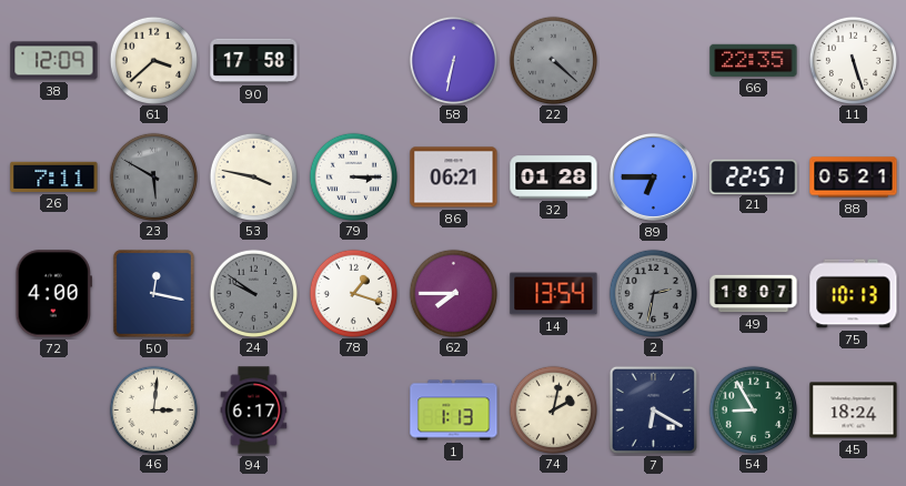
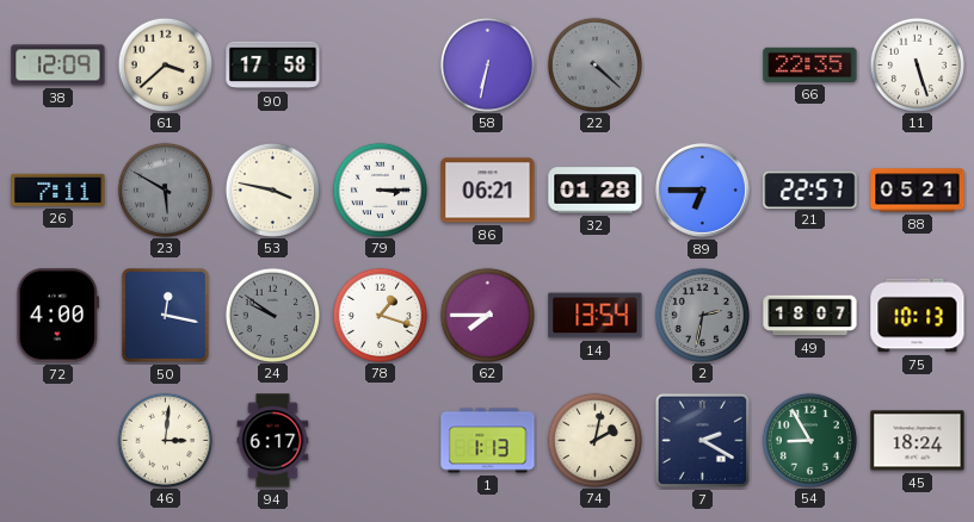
7: 6:20 -> 2:20 (702, 440)
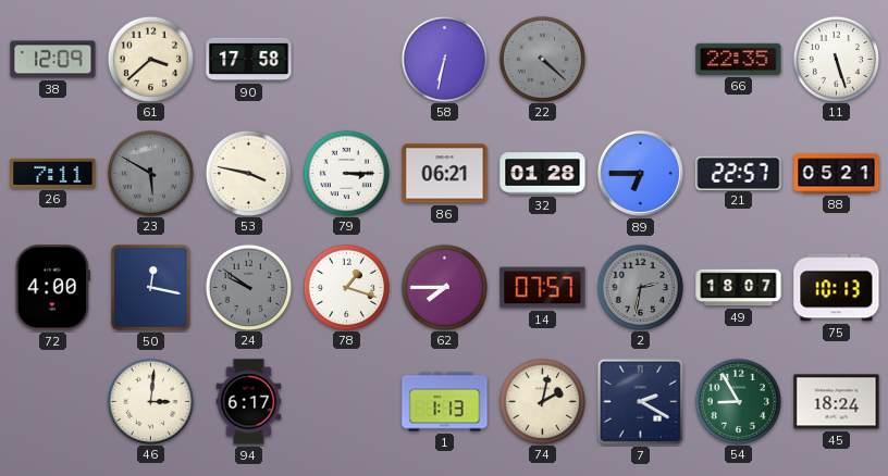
14: 13:54 -> 07:57 (543, 288)
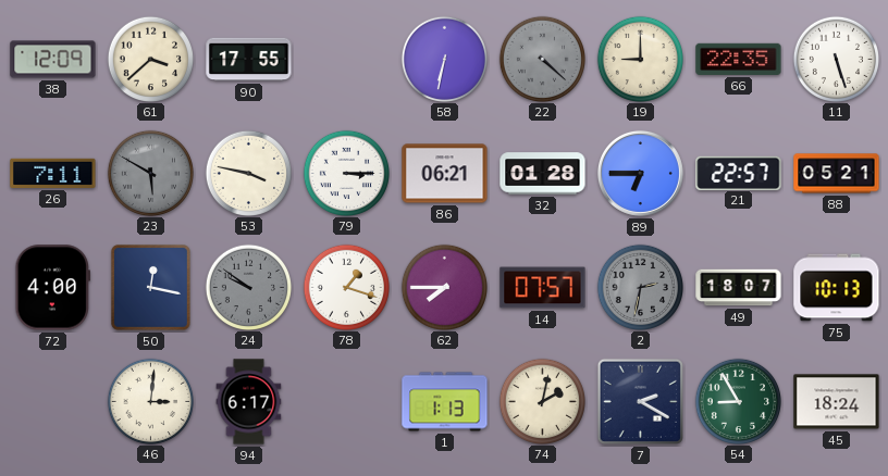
90: 17:58 -> 17:55 (249, 60)
19: none -> 9:00 (640, 59)
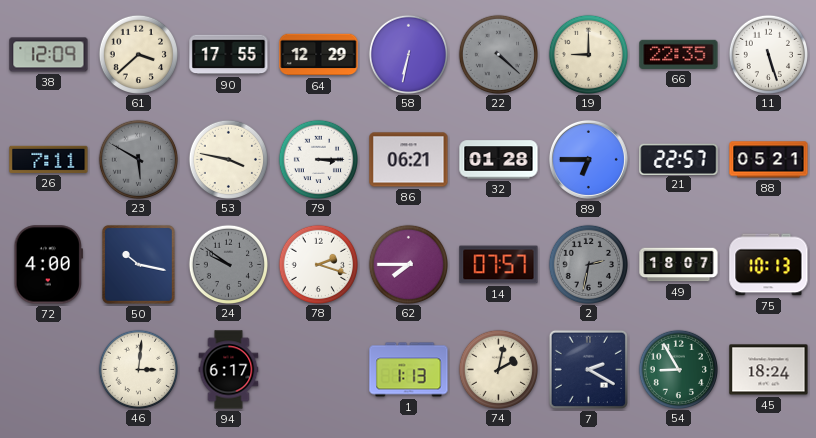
64: none -> 12:29 (319, 55)
50: 12:17 -> 10:17 (138, 264)
78: 1:18 -> 2:18 (318, 264)
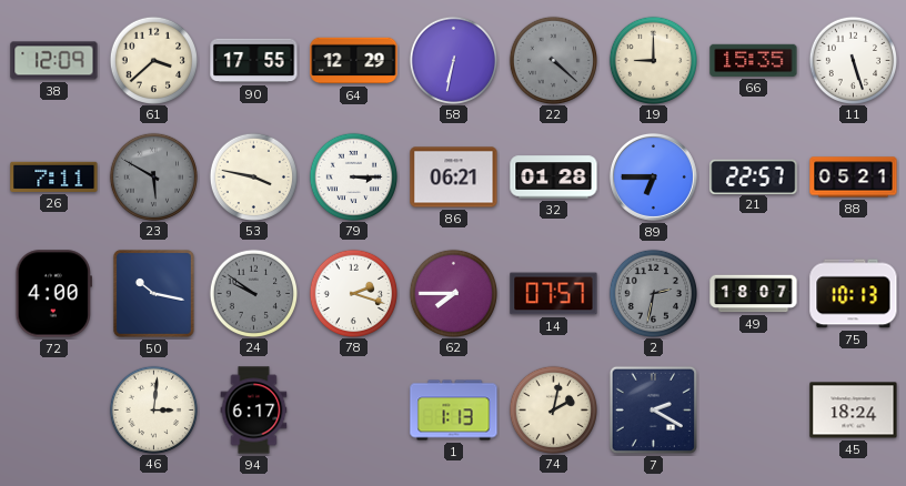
66: 22:35 -> 15:35 (754, 60)
54: 8:55 -> none (678, 369)
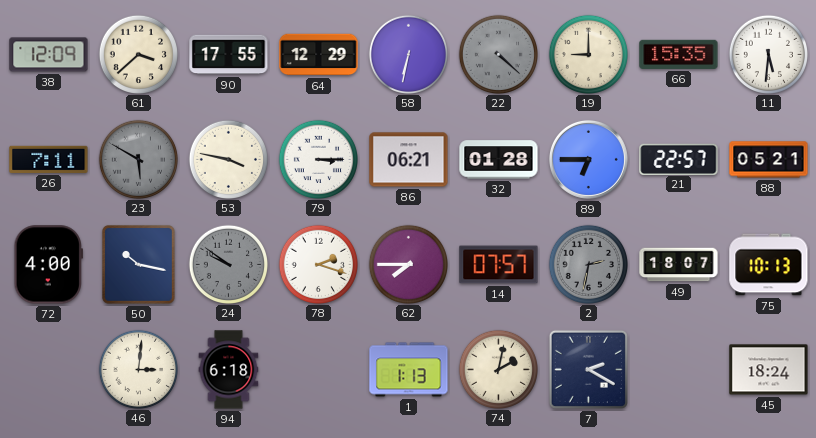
11: 5:27 -> 5:31 (768, 54)
94: 6:17 -> 6:18 (229, 370)
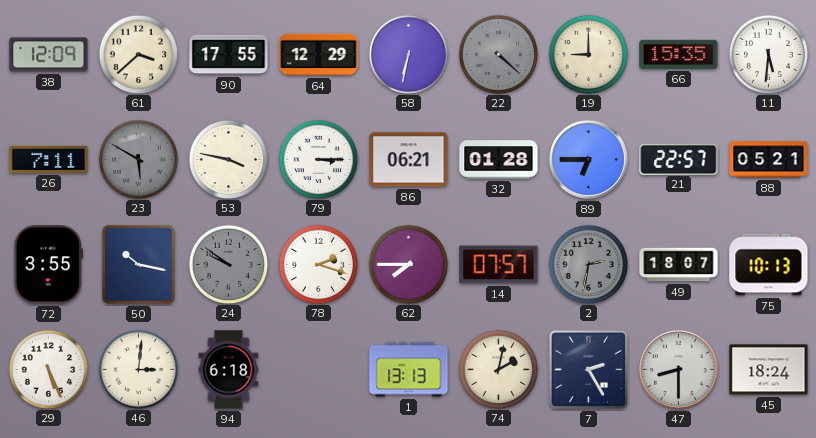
72: 4:00 -> 3:55 (48, 265)
29: none -> 5:26 (48, 369)
1: 1:13 -> 13:13 (409, 370)
7: 2:20 -> 2:25 (588, 369)
47: none -> 8:30 (678, 369)
